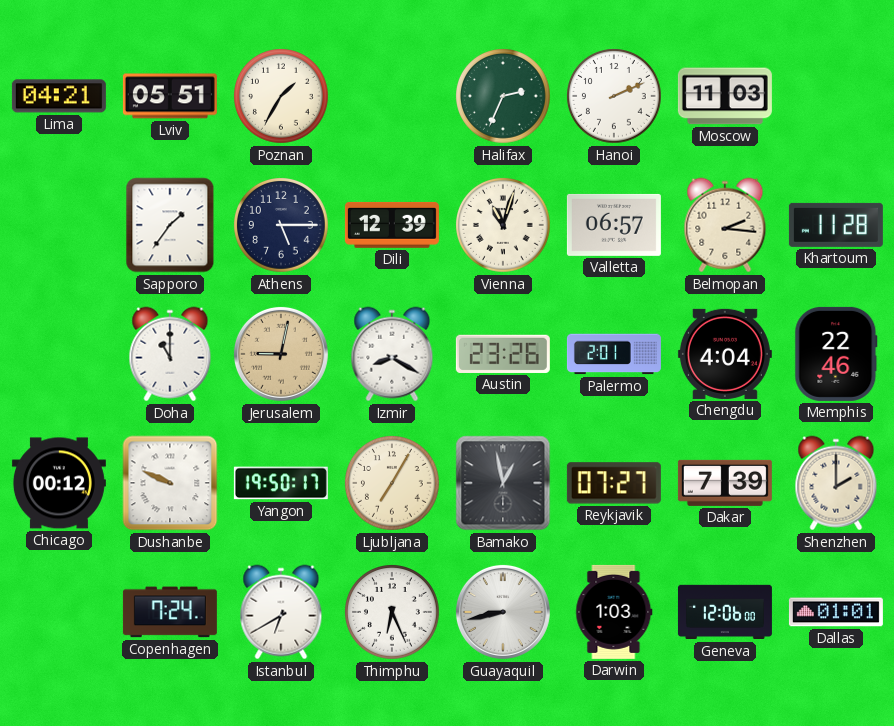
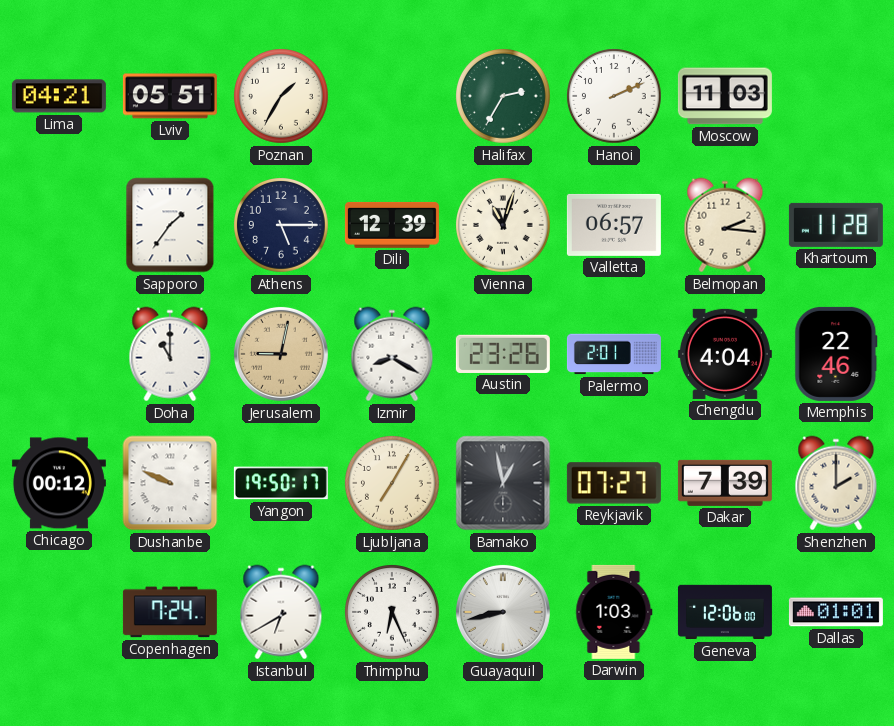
Halifax: 2:34 -> 2:35 (504, 97)
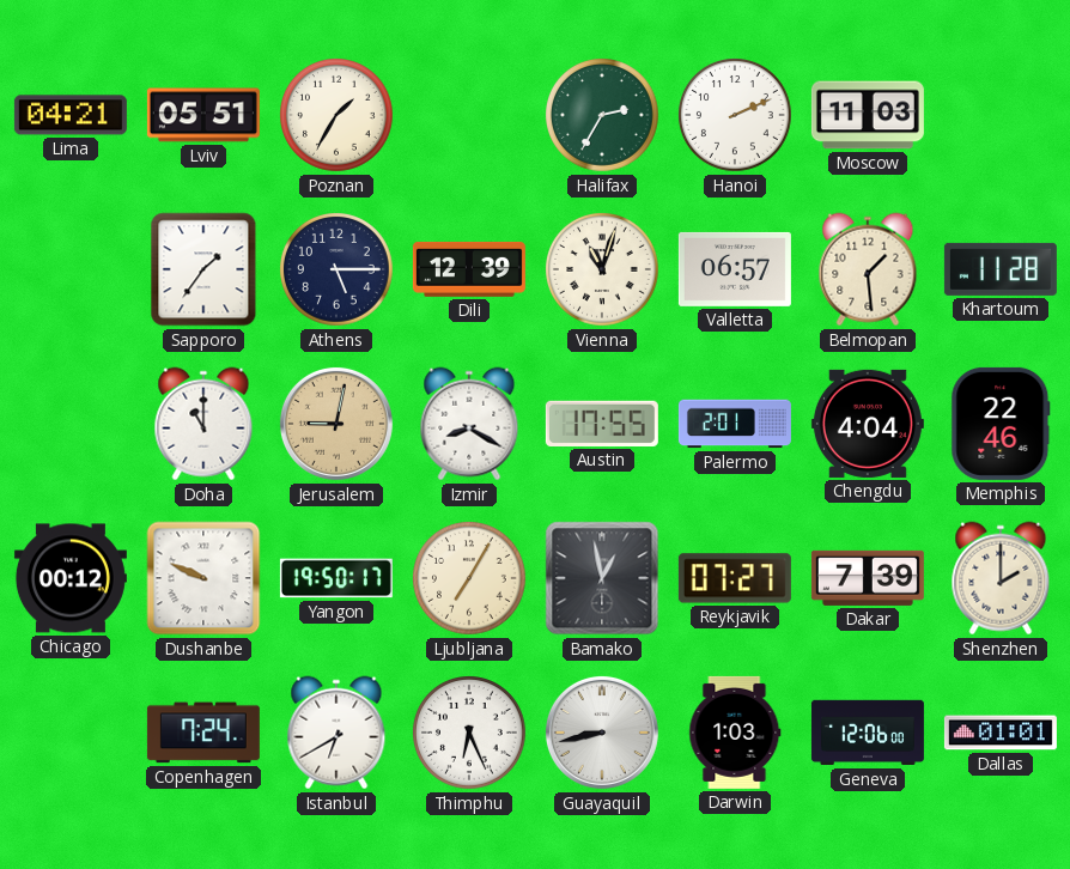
Belmopan: 2:16 -> 1:29 (868, 269)
Austin: 23:26 -> 17:55 (602, 424)
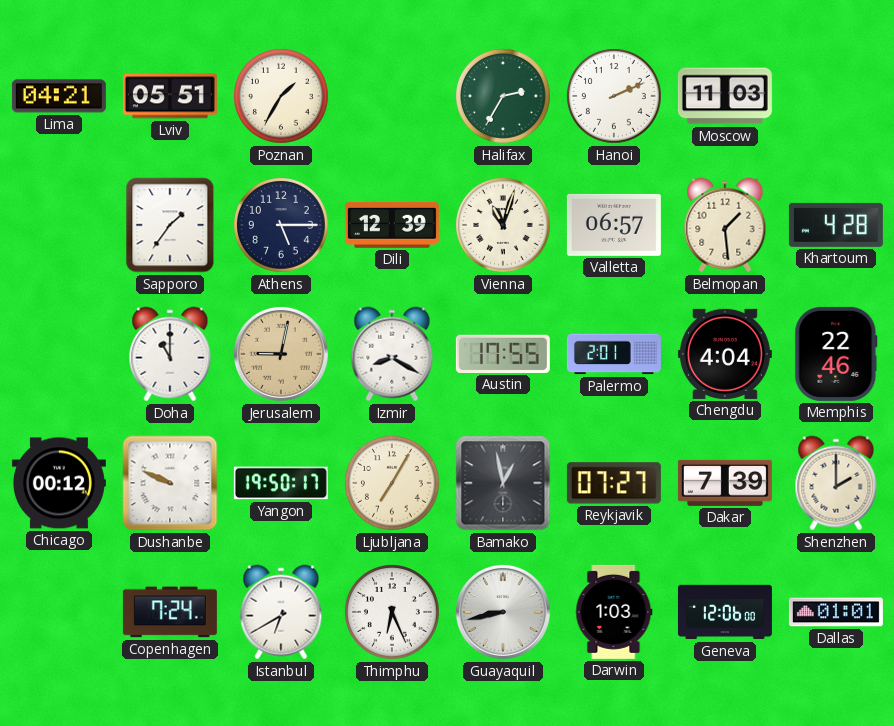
Khartoum: 11:28 -> 4:28 (836, 225)
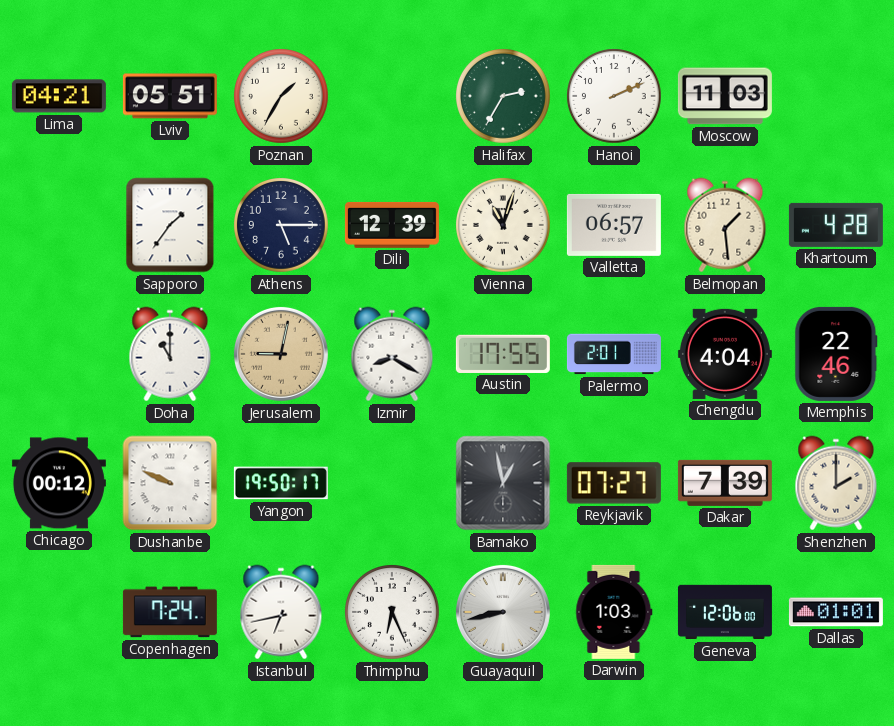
Ljubljana: 7:05 -> none (393, 484)
Istanbul: 6:40 -> 6:43 (281, 612)
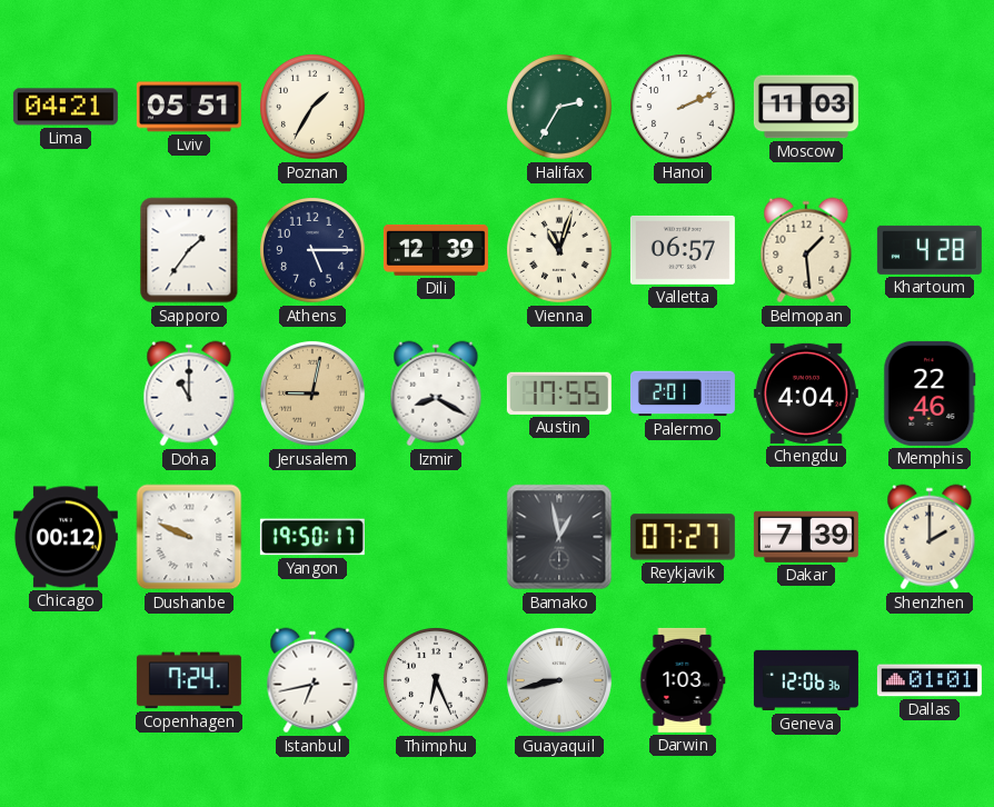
Geneva: 12:06:00 -> 12:06:36 (806, 680)
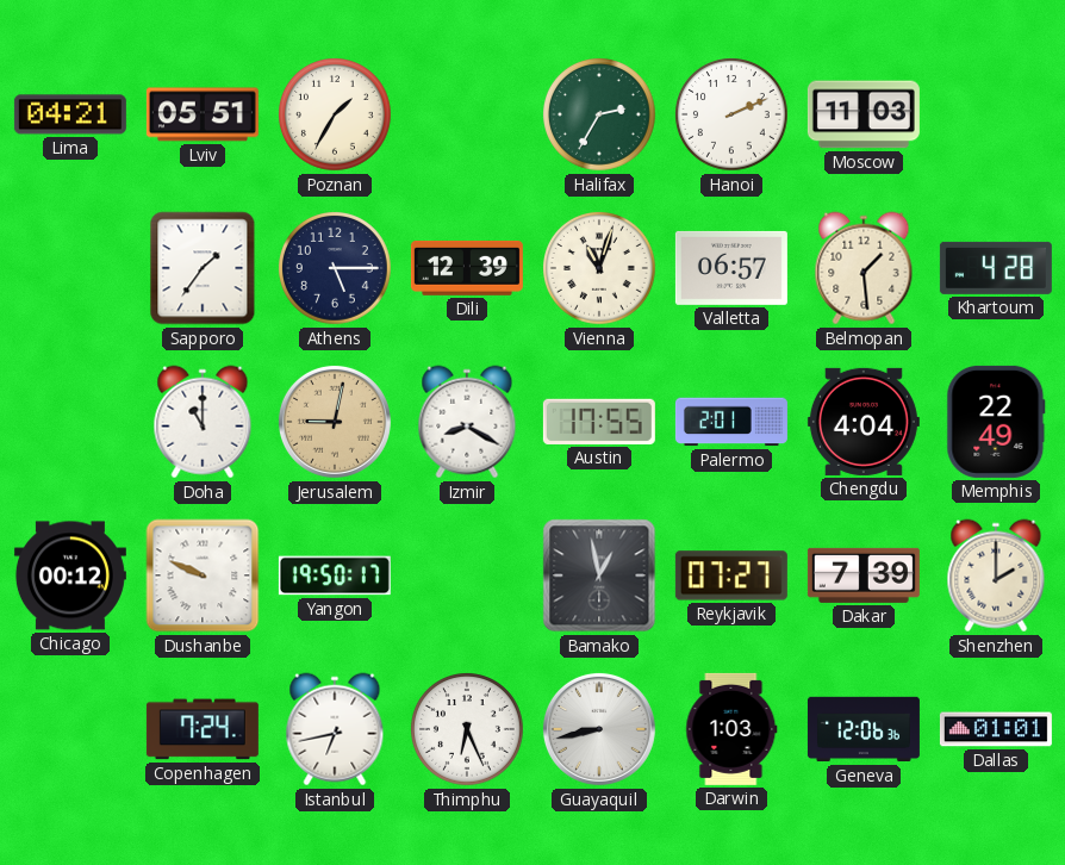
Memphis: 22:46 -> 22:49 (996, 422)
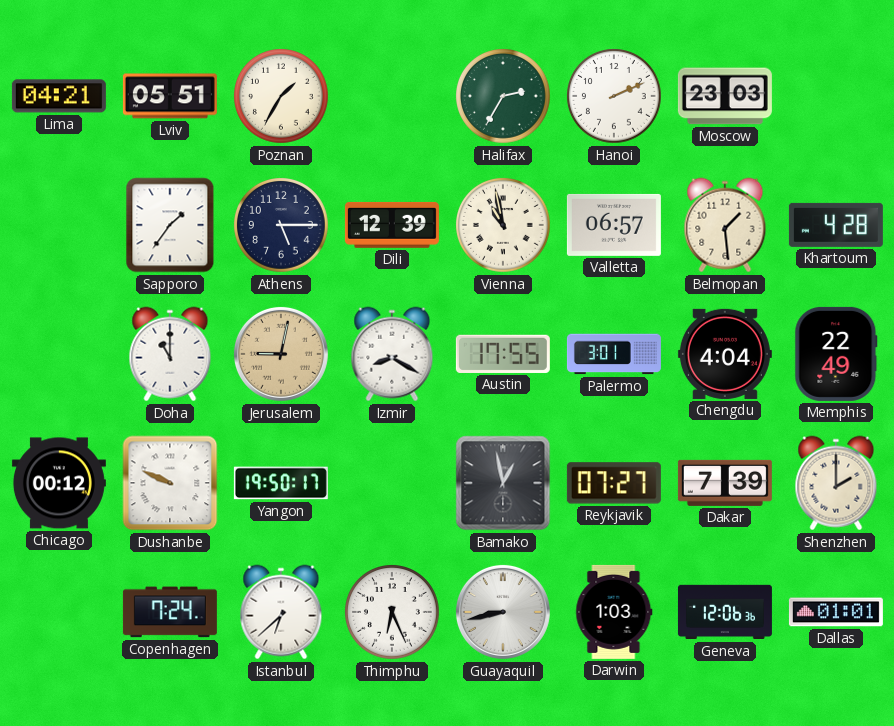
Moscow: 11:03 -> 23:03 (725, 96)
Vienna: 11:03 -> 10:58 (504, 226)
Palermo: 2:01 -> 3:01 (614, 354)
Istanbul: 6:43 -> 6:38 (281, 612)
